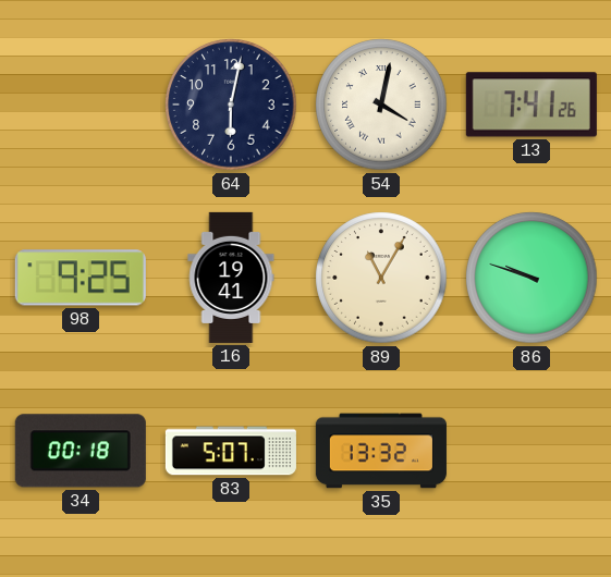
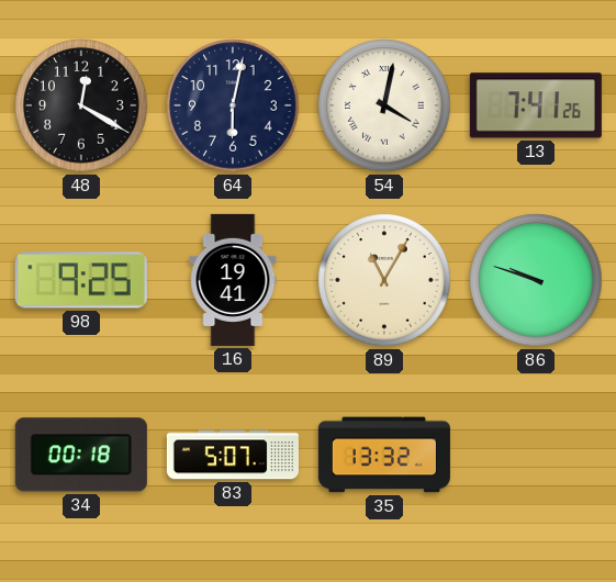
48: none -> 12:20 (81, 105)
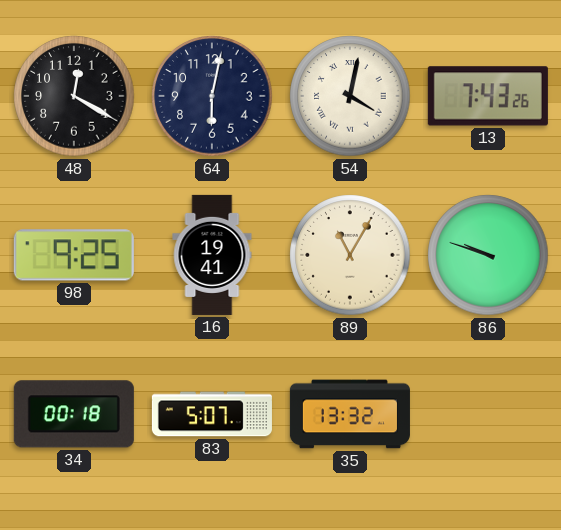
13: 7:41 -> 7:43 (488, 96)
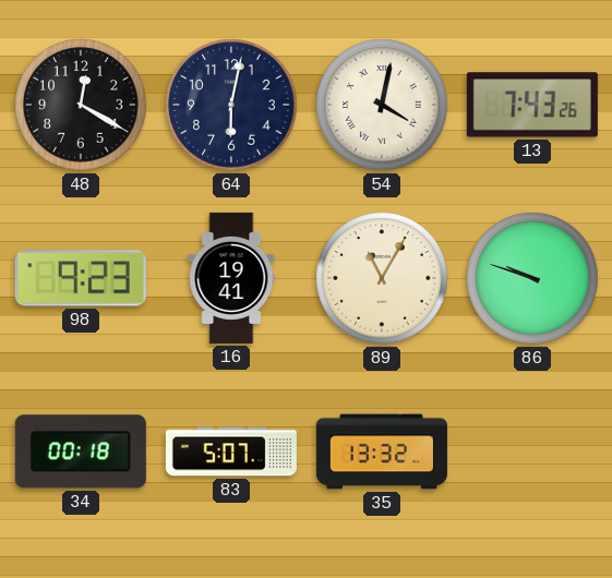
98: 9:25 -> 9:23 (81, 278)
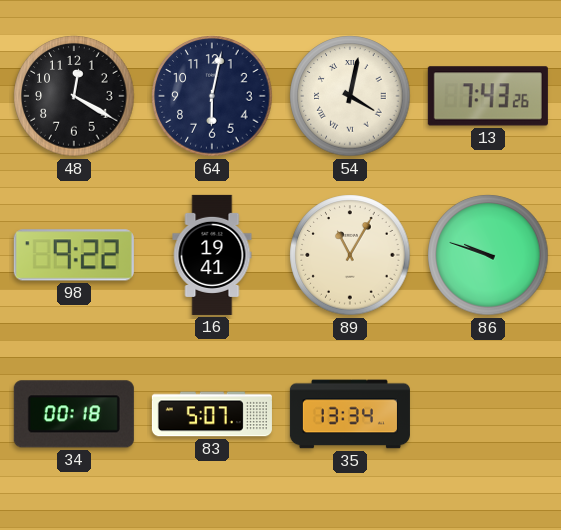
98: 9:23 -> 9:22 (74, 255)
35: 13:32 -> 13:34 (350, 414)
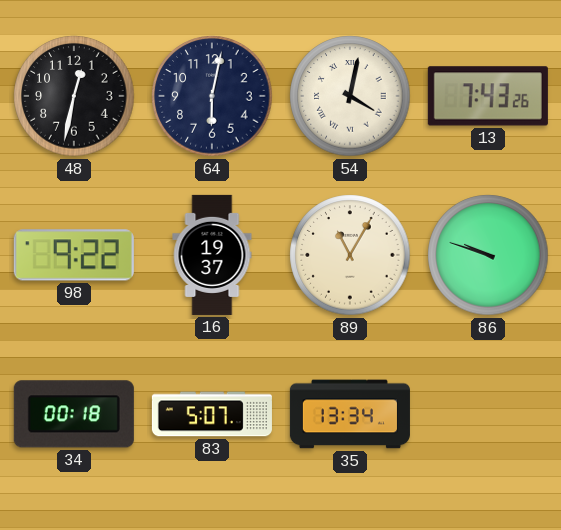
48: 12:20 -> 12:32 (74, 96)
16: 19:41 -> 19:37 (212, 255)
